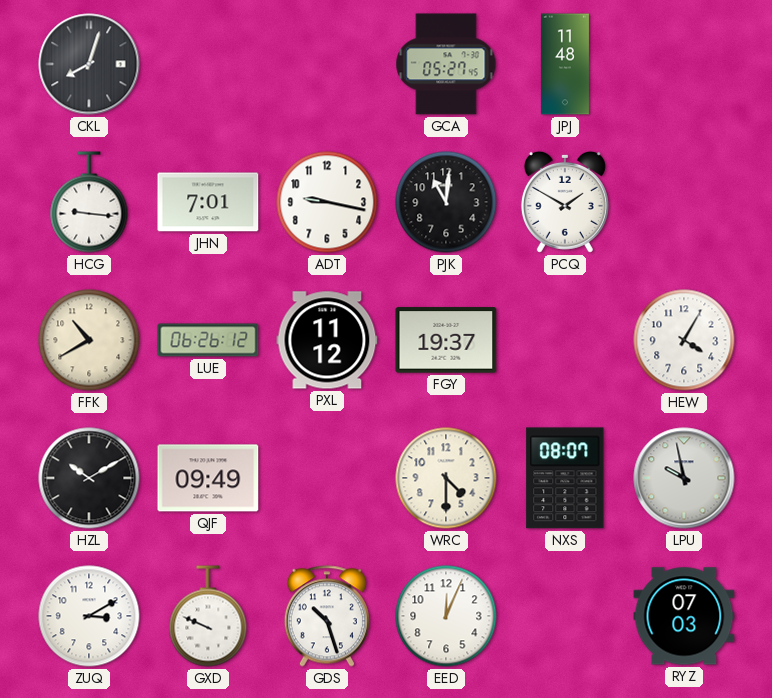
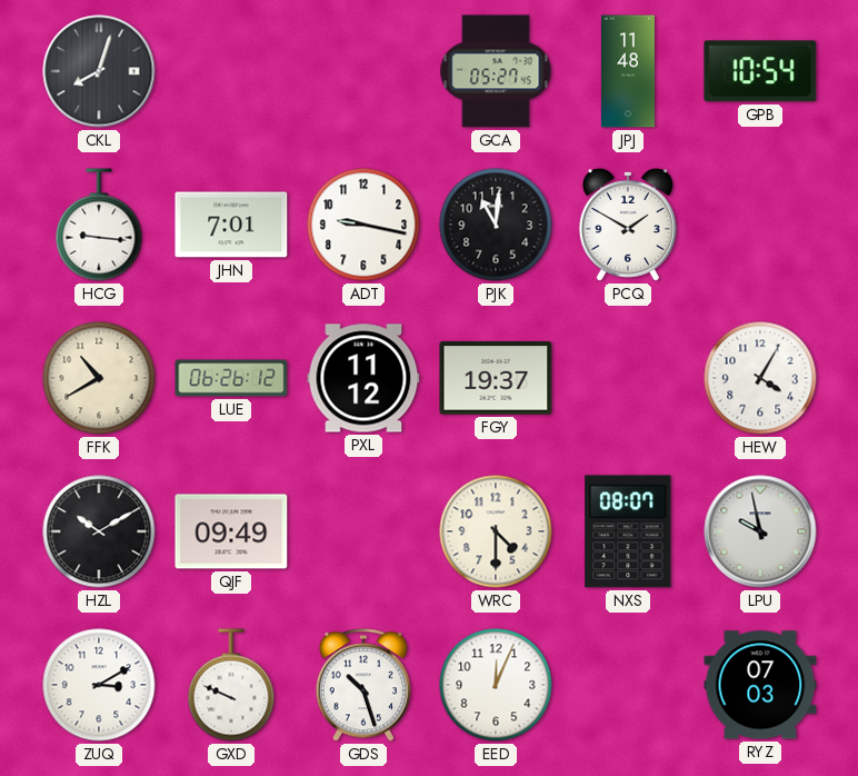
GPB: none -> 10:54 (760, 71)
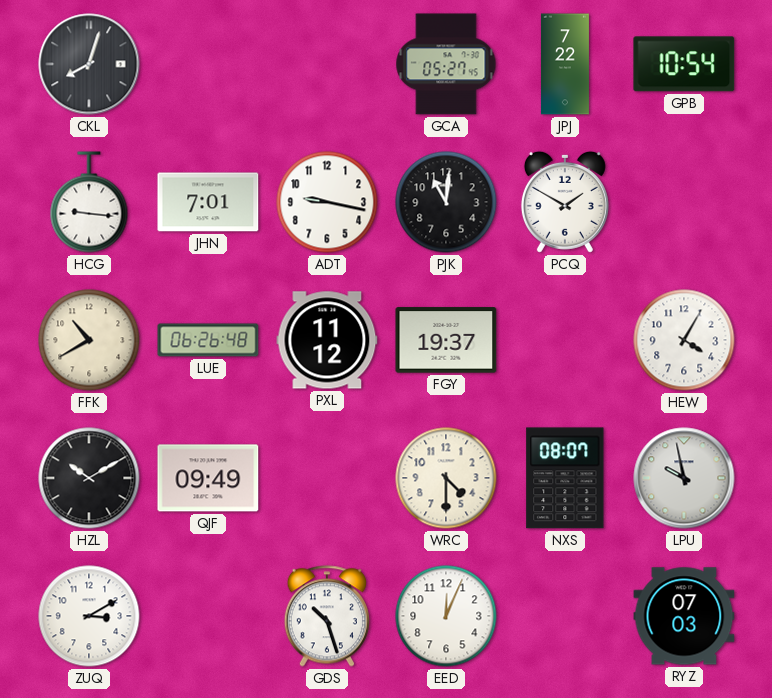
JPJ: 11:48 -> 7:22 (565, 64)
LUE: 06:26:12 -> 06:26:48 (208, 340)
GXD: 9:49 -> none (231, 685)
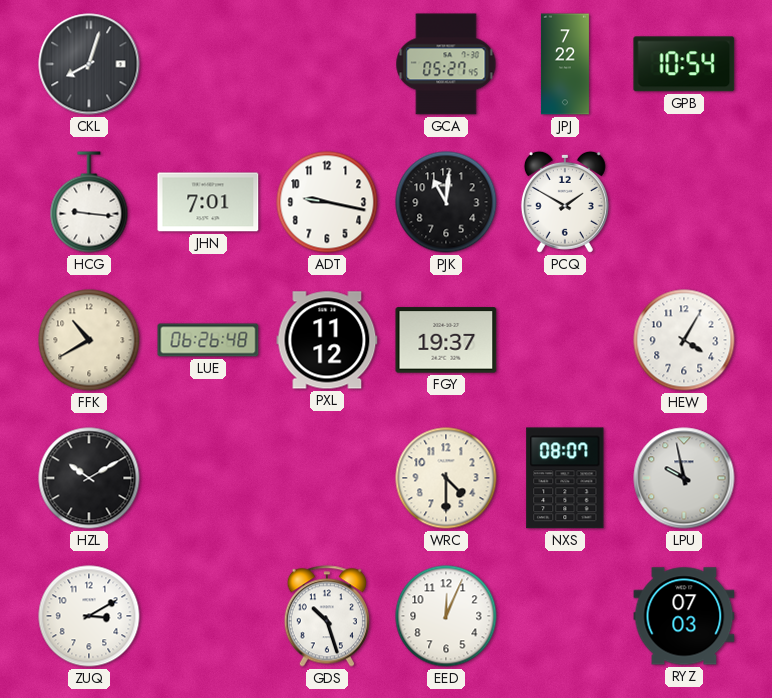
QJF: 09:49 -> none (208, 478)
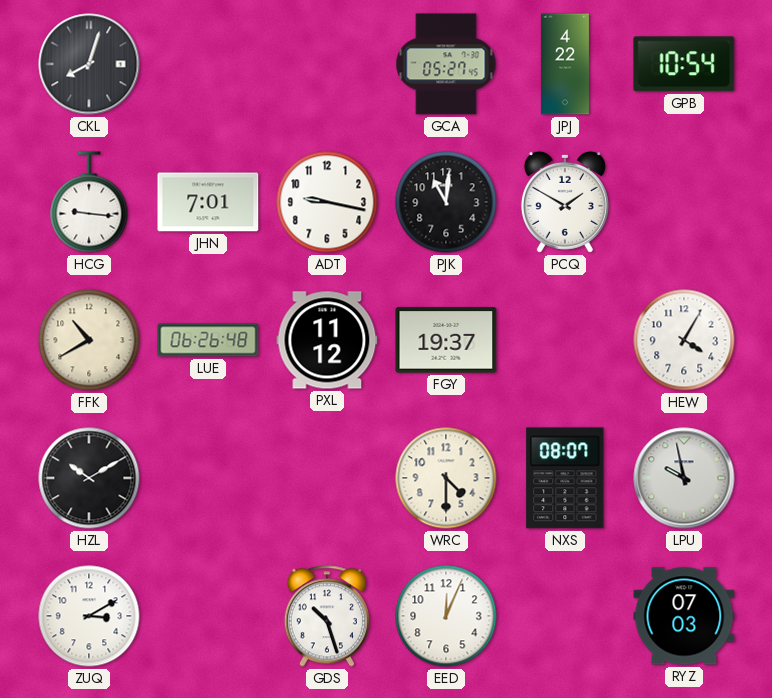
JPJ: 7:22 -> 4:22 (565, 64)
